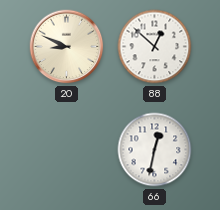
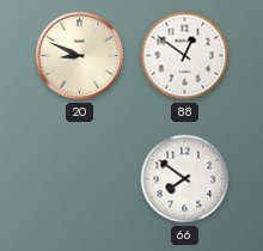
88: 12:52 -> 12:51 (185, 56)
66: 12:32 -> 7:51 (185, 179)
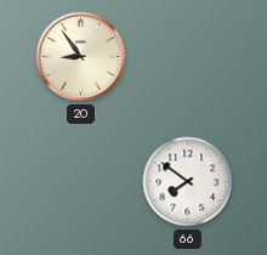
20: 8:49 -> 8:54 (81, 57)
88: 12:51 -> none (185, 56)
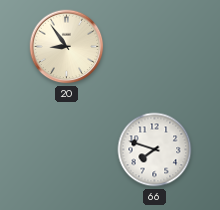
66: 7:51 -> 7:48 (155, 150)
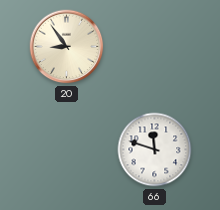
66: 7:48 -> 11:48 (155, 150)
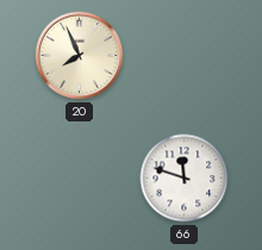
20: 8:54 -> 7:56 (80, 56)
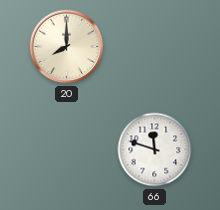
20: 7:56 -> 8:00 (67, 47)
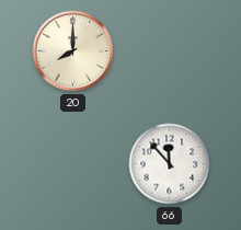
66: 11:48 -> 11:53 (170, 164)
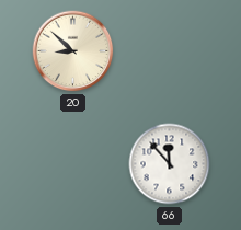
20: 8:00 -> 8:52 (73, 51)
